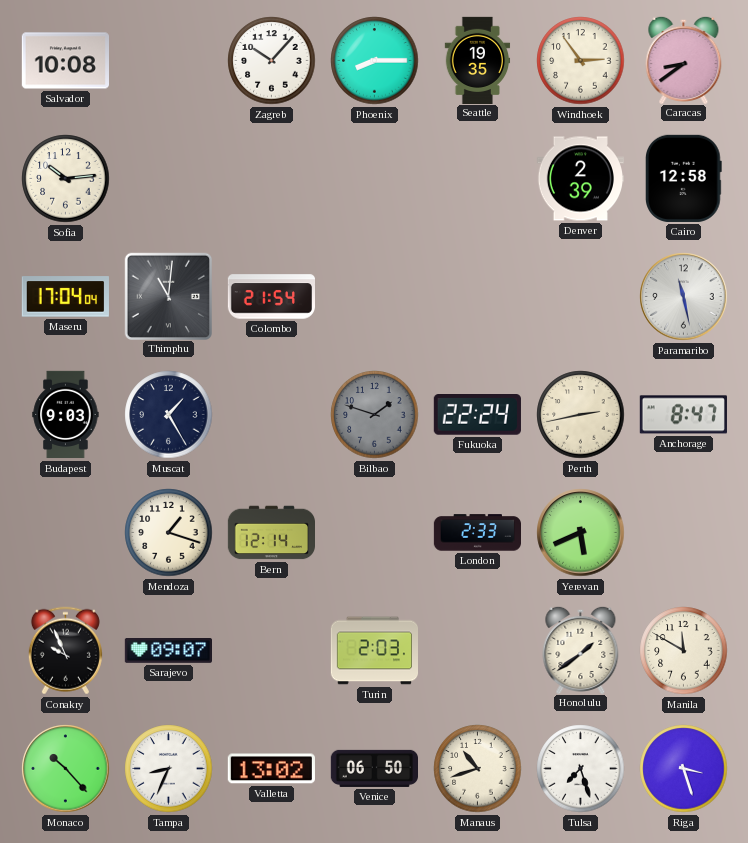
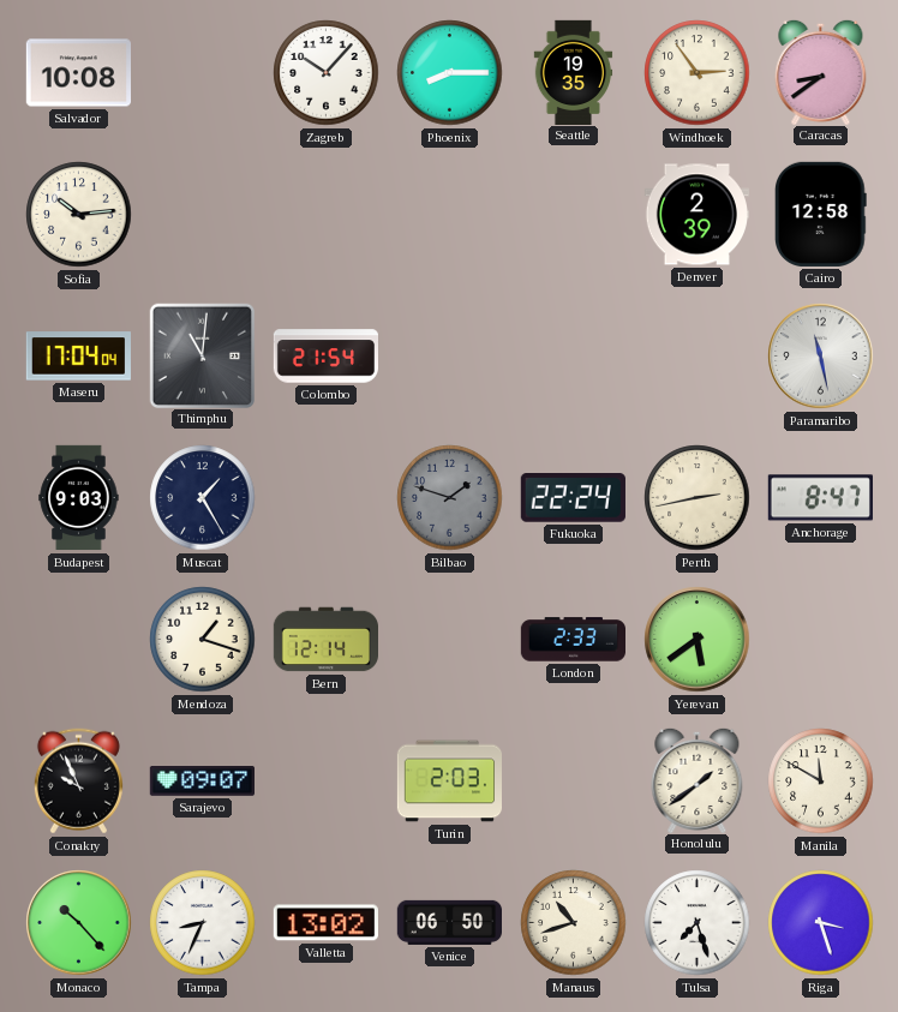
Yerevan: 5:41 -> 5:39 (698, 640)
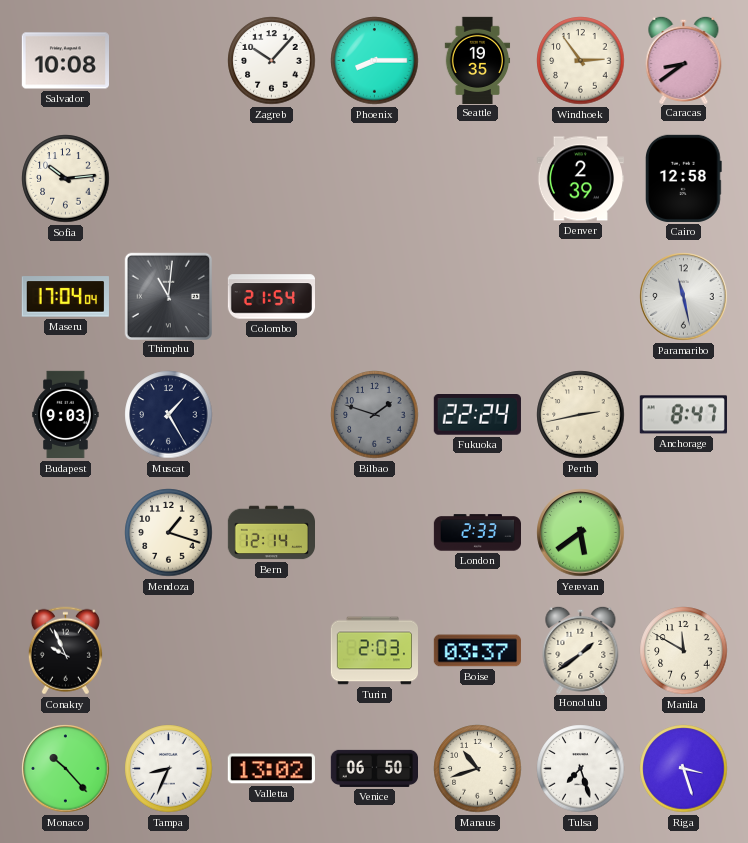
Sarajevo: 09:07 -> none (202, 782)
Boise: none -> 03:37 (477, 651)
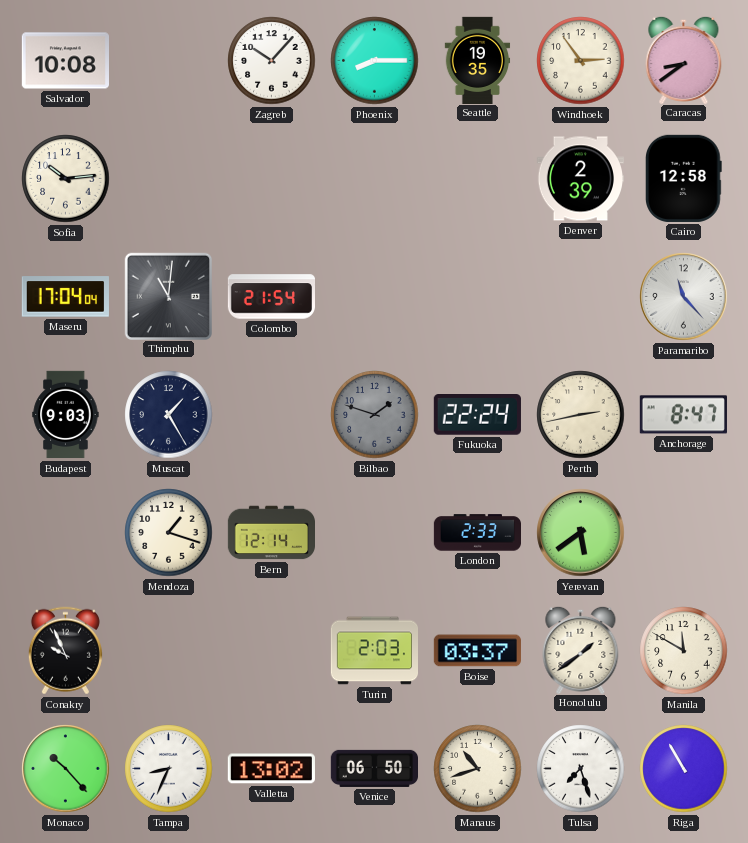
Paramaribo: 11:28 -> 11:23 (684, 297)
Riga: 3:27 -> 10:55 (684, 769)
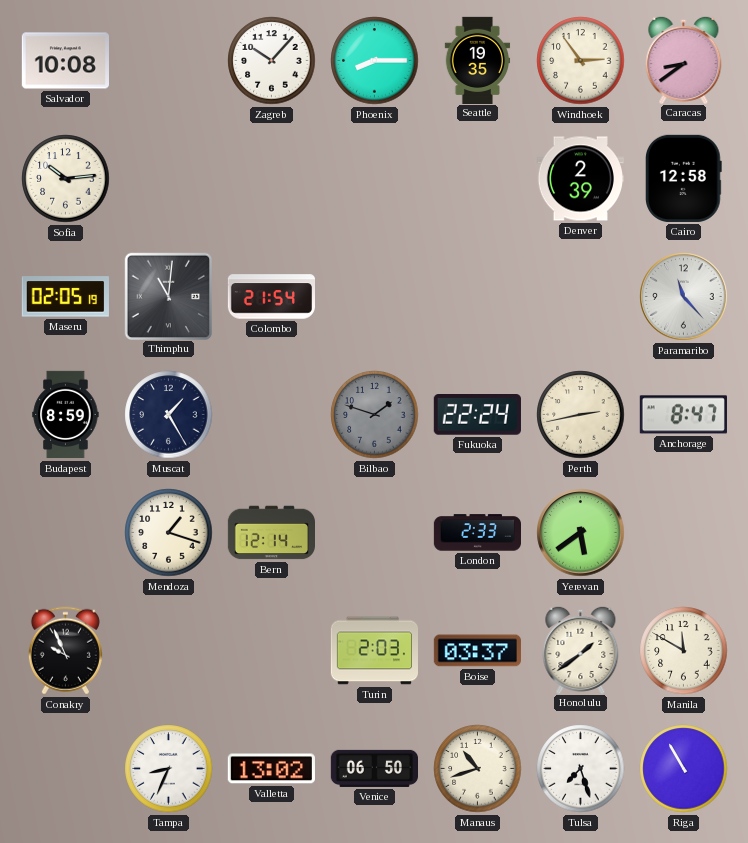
Maseru: 17:04 -> 02:05 (65, 297)
Budapest: 9:03 -> 8:59 (66, 415)
Monaco: 10:23 -> none (66, 769)
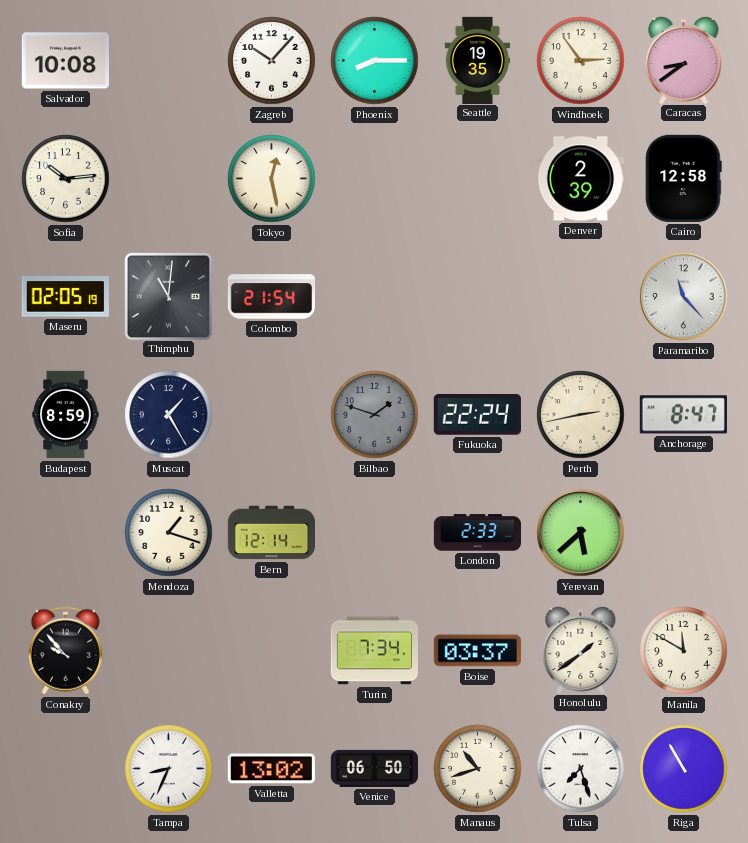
Tokyo: none -> 12:28 (272, 179)
Yerevan: 5:39 -> 5:38 (581, 533)
Conakry: 9:56 -> 9:53 (65, 651)
Turin: 2:03 -> 7:34 (374, 651)
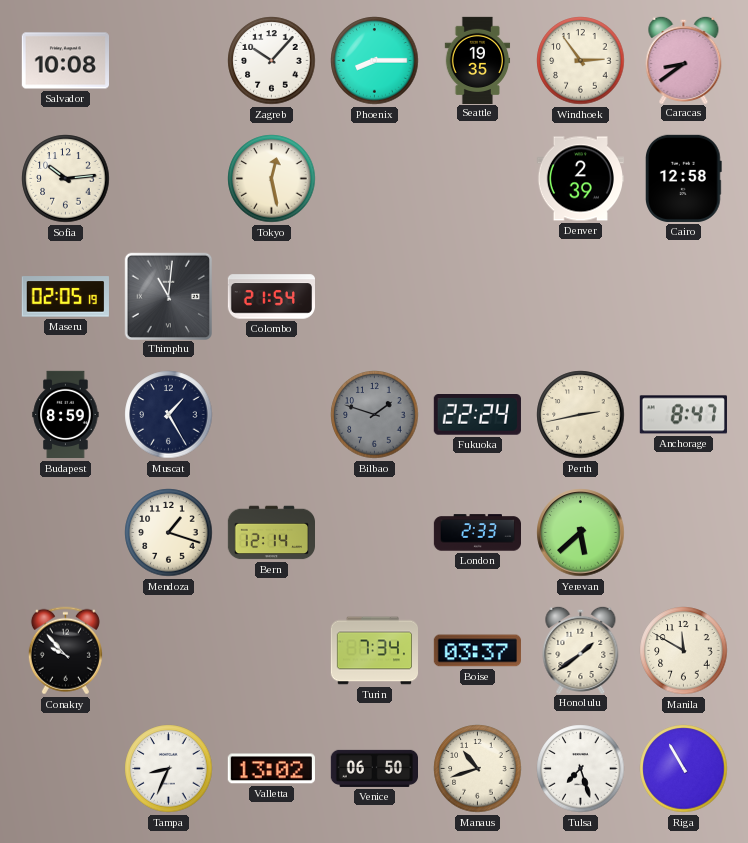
Paramaribo: 11:23 -> none (684, 297)
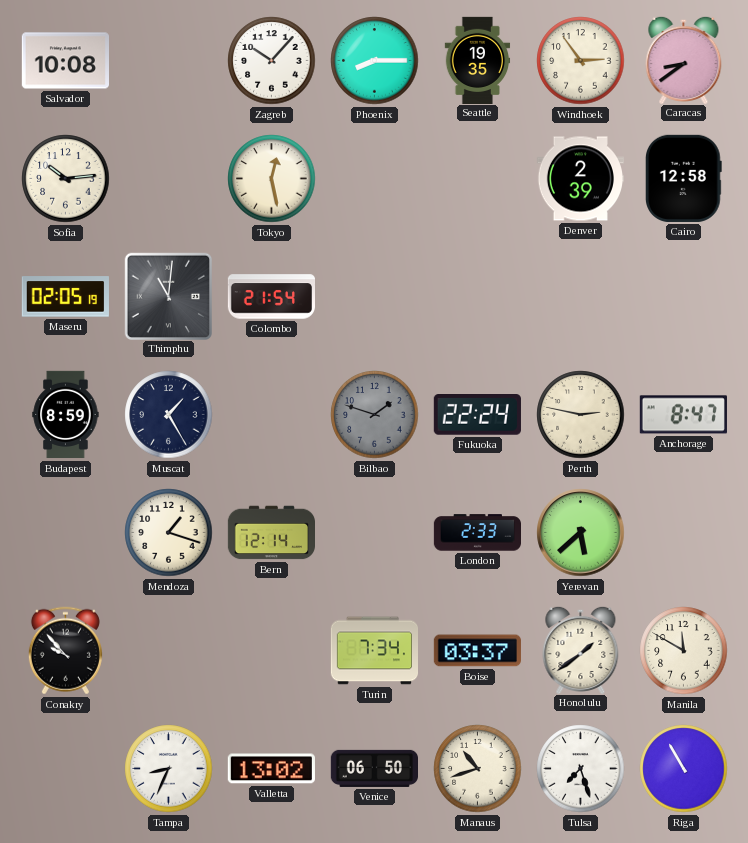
Perth: 2:43 -> 2:47 (581, 415)
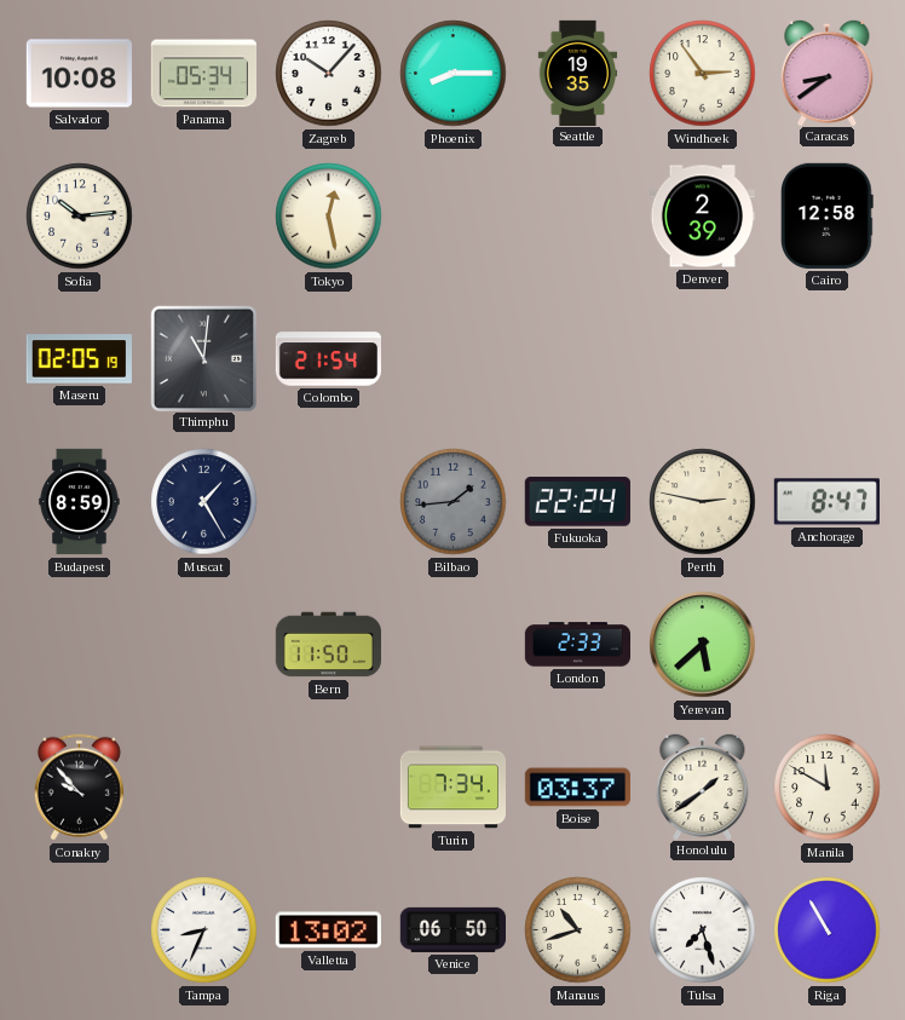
Panama: none -> 05:34 (203, 74)
Bilbao: 1:48 -> 1:44 (454, 502)
Mendoza: 1:18 -> none (169, 533)
Bern: 12:14 -> 11:50 (328, 645)
